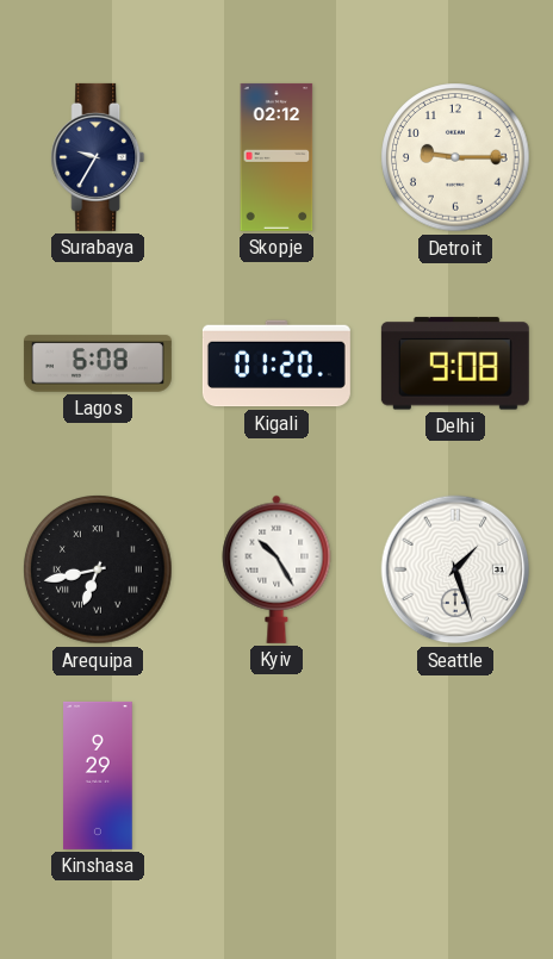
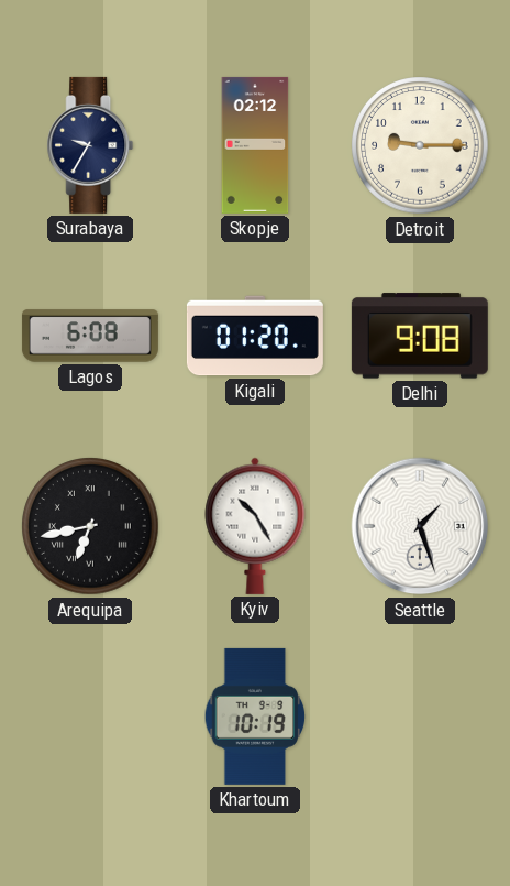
Kinshasa: 9:29 -> none (98, 776)
Khartoum: none -> 10:19 (255, 717)
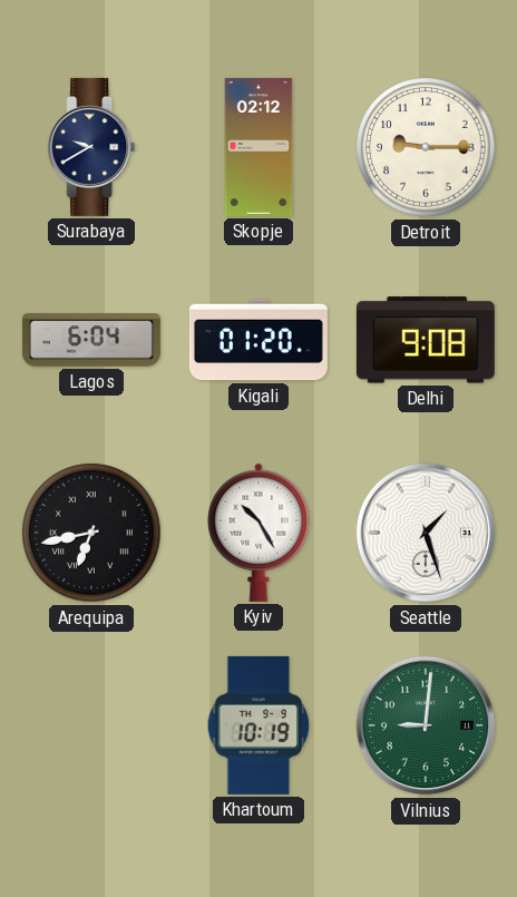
Surabaya: 9:35 -> 9:40 (91, 147)
Lagos: 6:08 -> 6:04 (91, 340)
Vilnius: none -> 9:01 (426, 725)
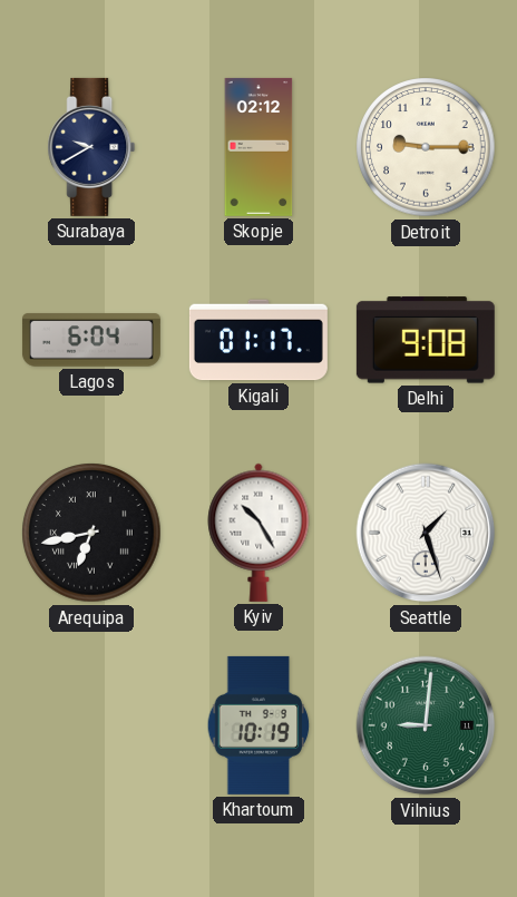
Kigali: 01:20 -> 01:17 (258, 340)
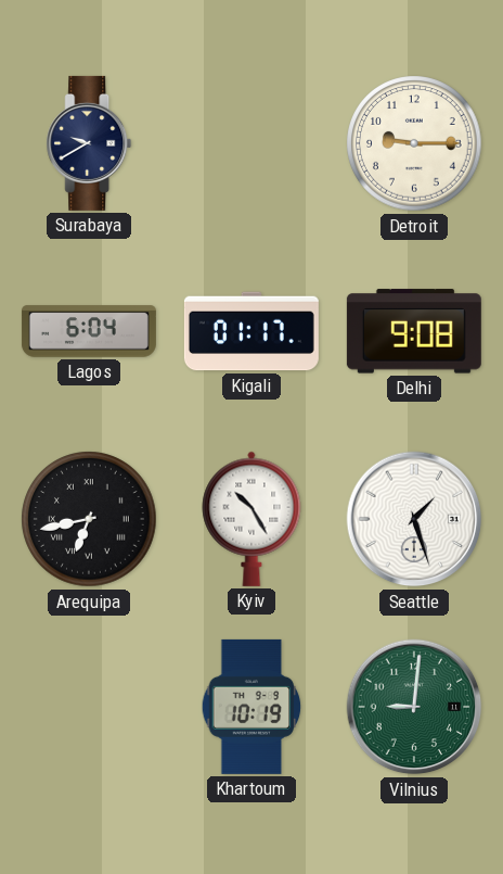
Skopje: 02:12 -> none (258, 147)
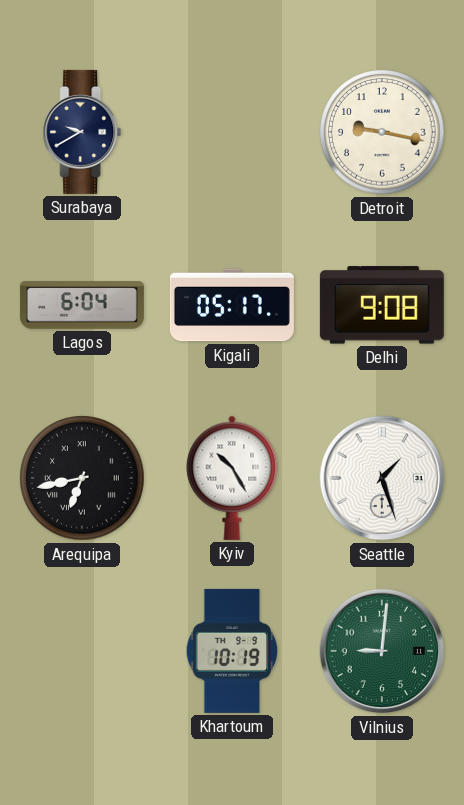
Detroit: 9:15 -> 9:17 (382, 132)
Kigali: 01:17 -> 05:17 (232, 305)
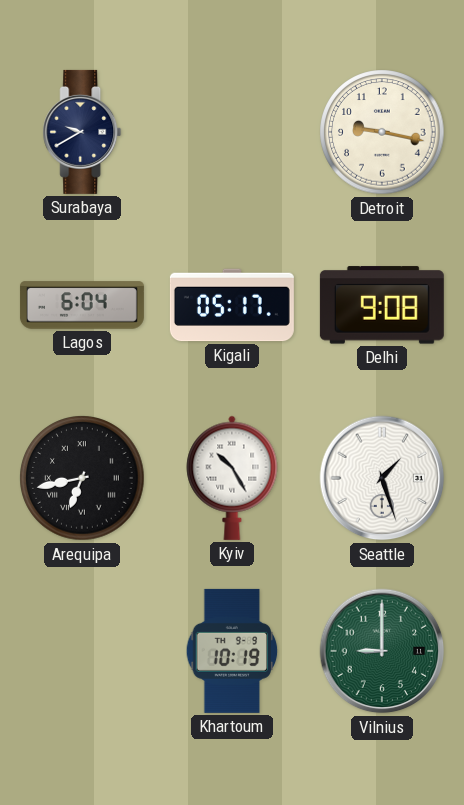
Vilnius: 9:01 -> 9:00 (382, 651)
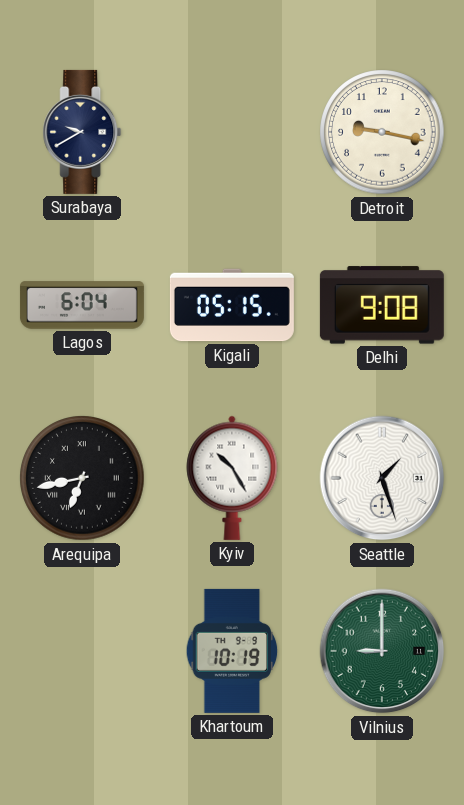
Kigali: 05:17 -> 05:15 (232, 305)
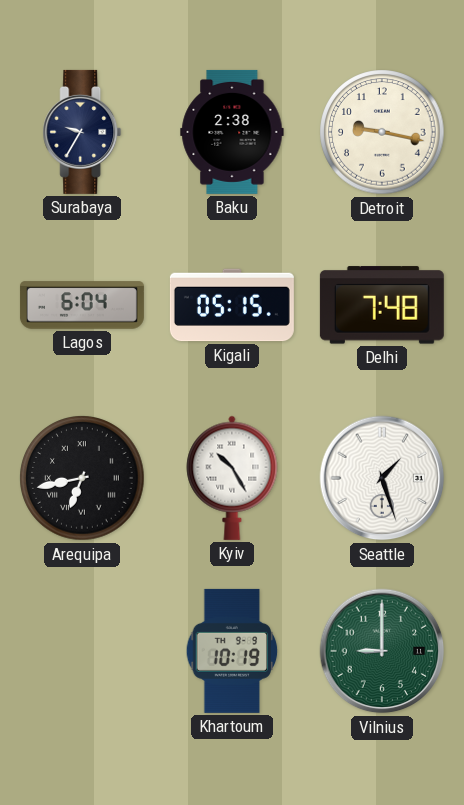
Surabaya: 9:40 -> 9:35 (82, 132)
Baku: none -> 2:38 (232, 132)
Delhi: 9:08 -> 7:48 (382, 305)
